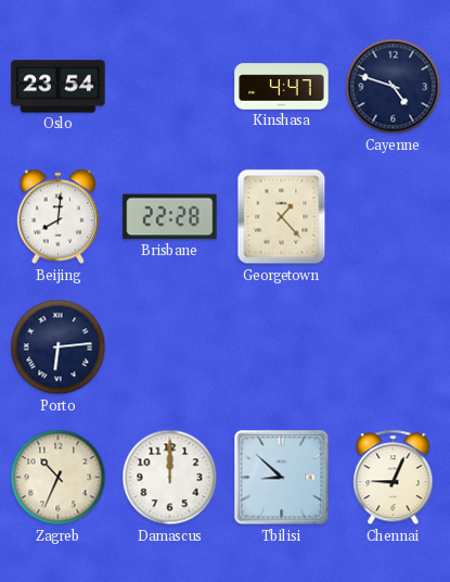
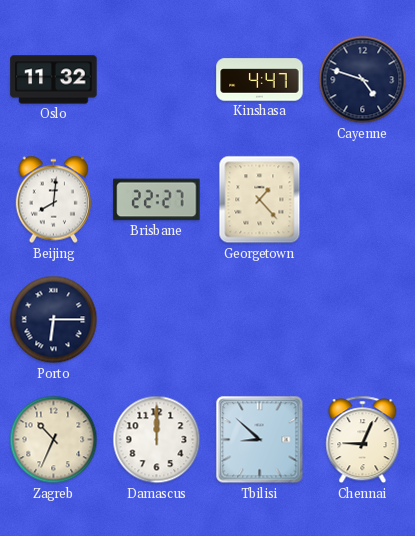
Oslo: 23:54 -> 11:32 (54, 80)
Brisbane: 22:28 -> 22:27 (157, 200)
Porto: 6:14 -> 6:15 (54, 320)
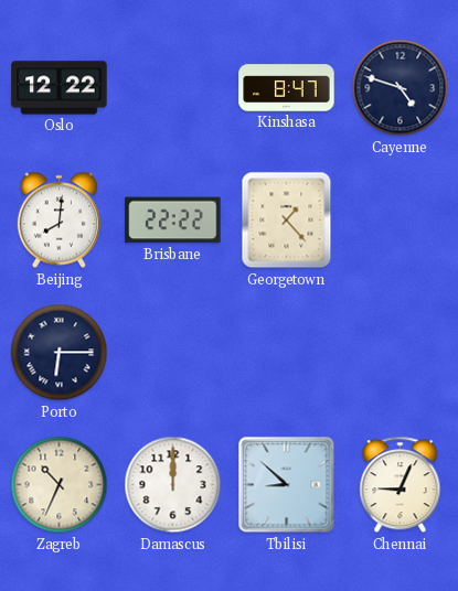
Oslo: 11:32 -> 12:22 (60, 88)
Kinshasa: 4:47 -> 8:47 (287, 88)
Brisbane: 22:27 -> 22:22 (173, 221)
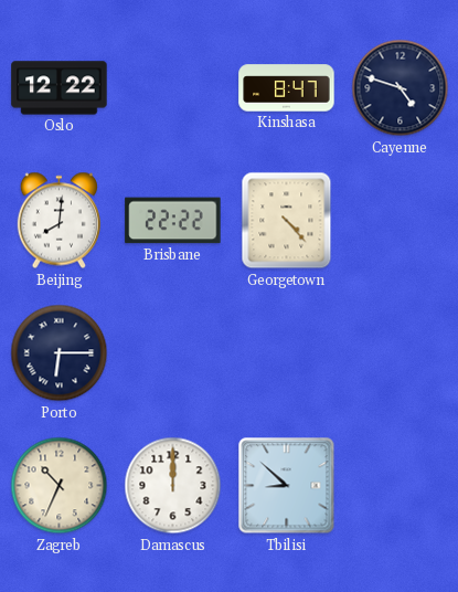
Georgetown: 1:23 -> 4:23 (287, 221)
Chennai: 9:04 -> none (401, 485)
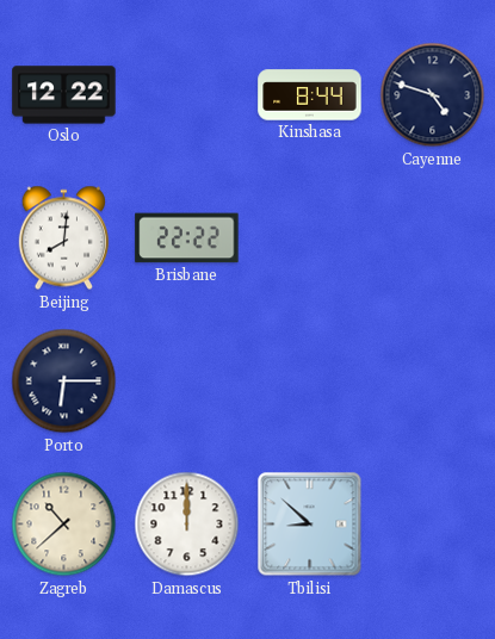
Kinshasa: 8:47 -> 8:44 (310, 95)
Georgetown: 4:23 -> none (287, 221)
Zagreb: 10:34 -> 10:38 (64, 525)
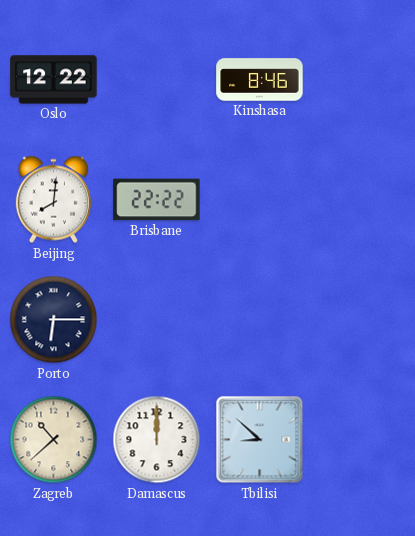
Kinshasa: 8:44 -> 8:46 (260, 80)
Cayenne: 4:48 -> none (433, 95)
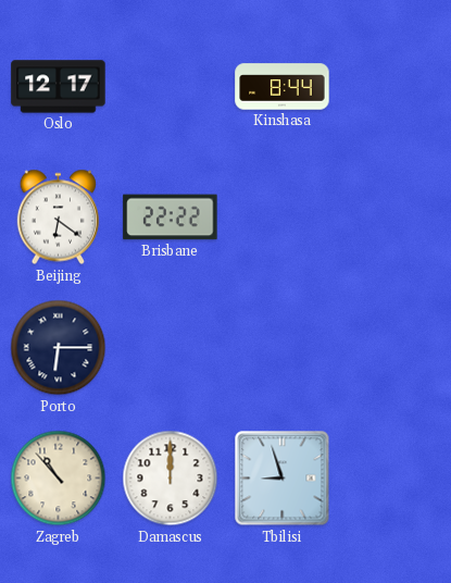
Oslo: 12:22 -> 12:17 (59, 87)
Kinshasa: 8:46 -> 8:44 (283, 87)
Beijing: 8:01 -> 6:21 (58, 218)
Zagreb: 10:38 -> 10:53 (59, 479)
Tbilisi: 8:52 -> 8:57 (283, 479)
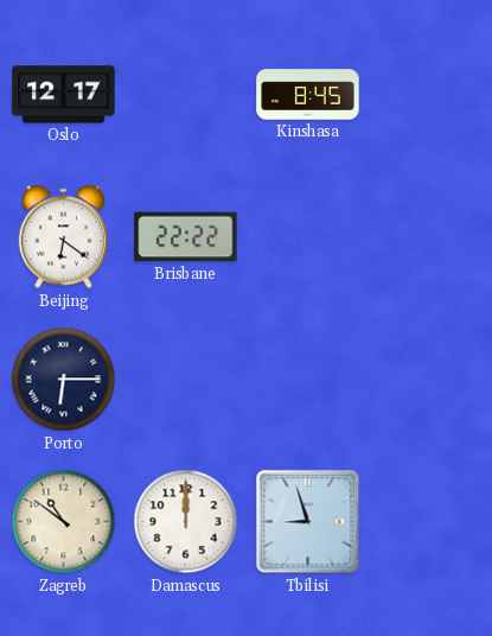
Kinshasa: 8:44 -> 8:45 (308, 95)
Zagreb: 10:53 -> 10:51 (64, 522)
